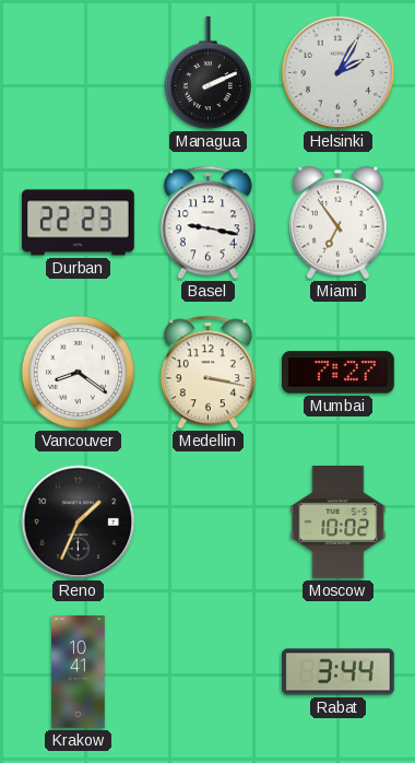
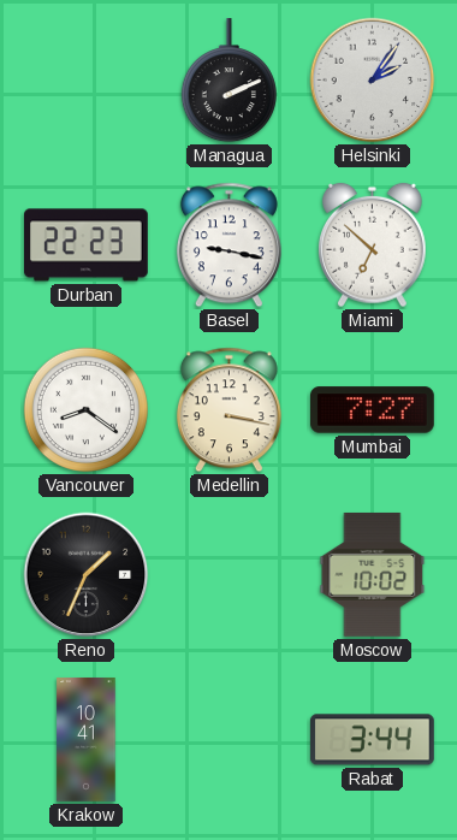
Helsinki: 2:05 -> 2:06 (373, 81)
Miami: 6:54 -> 6:52 (373, 246)
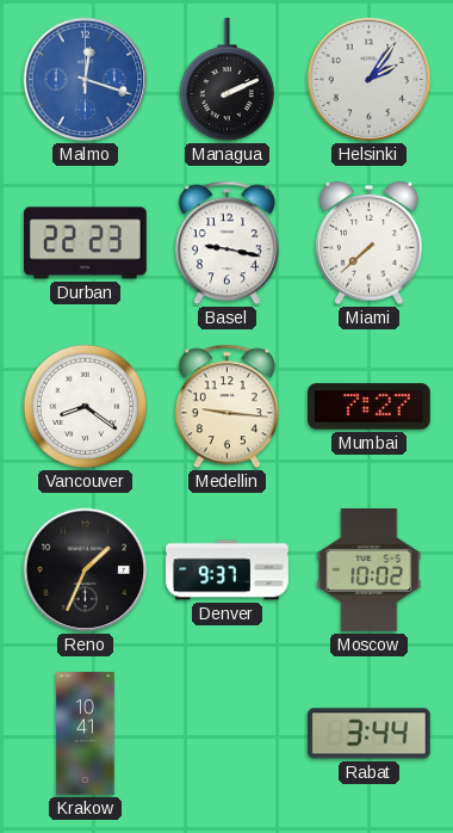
Malmo: none -> 12:18 (86, 80)
Miami: 6:52 -> 7:38 (370, 243)
Medellin: 3:17 -> 9:16 (226, 407)
Denver: none -> 9:37 (228, 570)
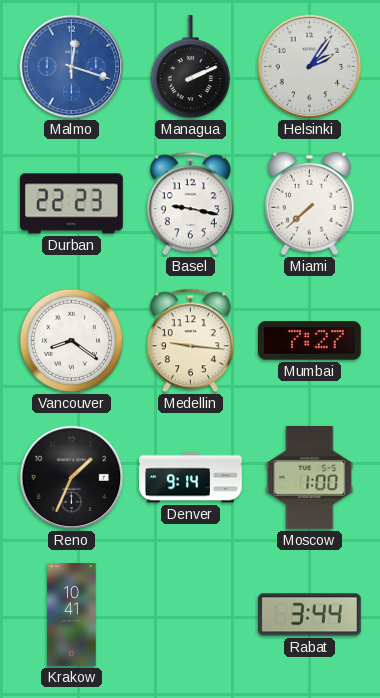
Denver: 9:37 -> 9:14 (191, 478)
Moscow: 10:02 -> 1:00 (310, 477)
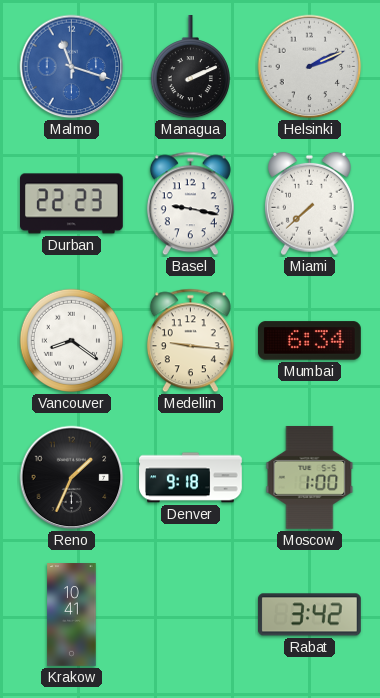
Malmo: 12:18 -> 11:18 (72, 67)
Helsinki: 2:06 -> 2:11 (310, 67)
Mumbai: 7:27 -> 6:34 (310, 341)
Denver: 9:14 -> 9:18 (191, 478)
Rabat: 3:44 -> 3:42 (309, 615)
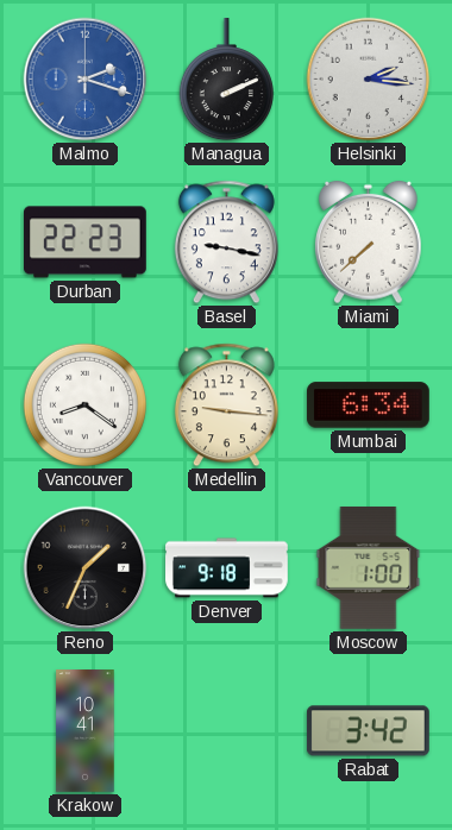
Malmo: 11:18 -> 2:18 (86, 80)
Helsinki: 2:11 -> 2:16 (369, 80)
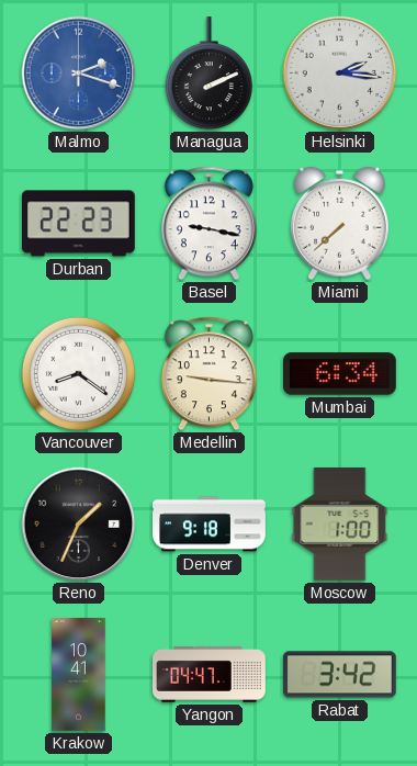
Yangon: none -> 04:47 (210, 675)
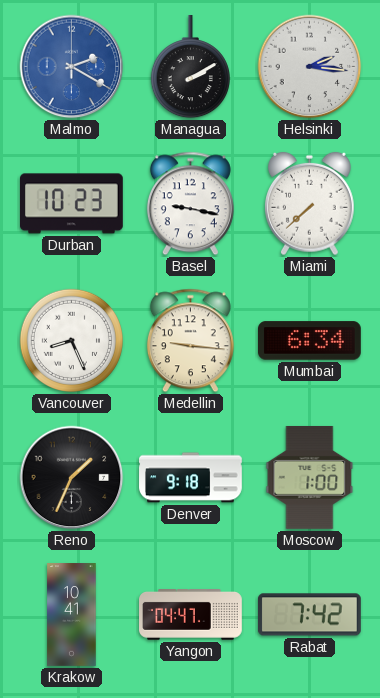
Malmo: 2:18 -> 2:20 (72, 67)
Managua: 2:11 -> 2:10 (190, 68)
Durban: 22:23 -> 10:23 (72, 204)
Vancouver: 8:21 -> 8:26 (71, 340)
Rabat: 3:42 -> 7:42 (309, 615)
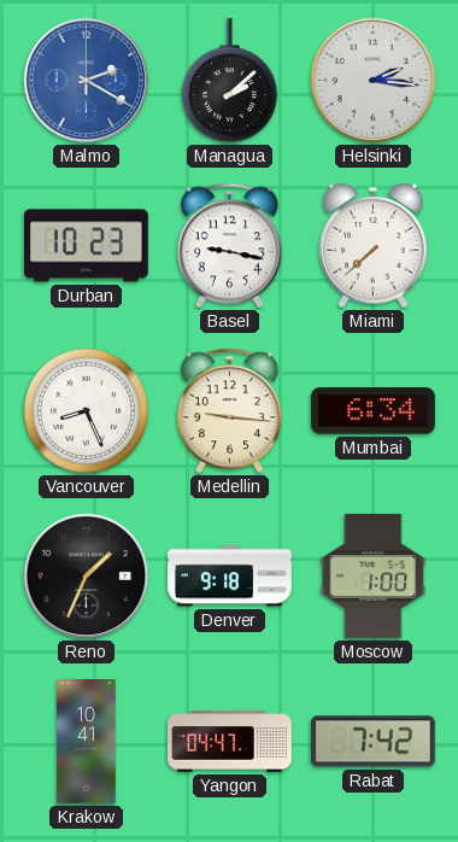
Managua: 2:10 -> 2:08 (229, 82)
